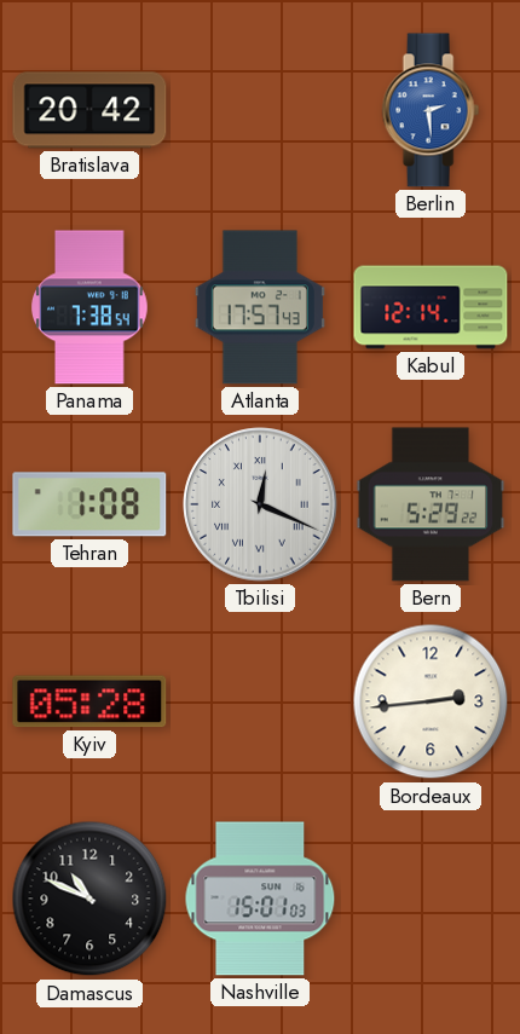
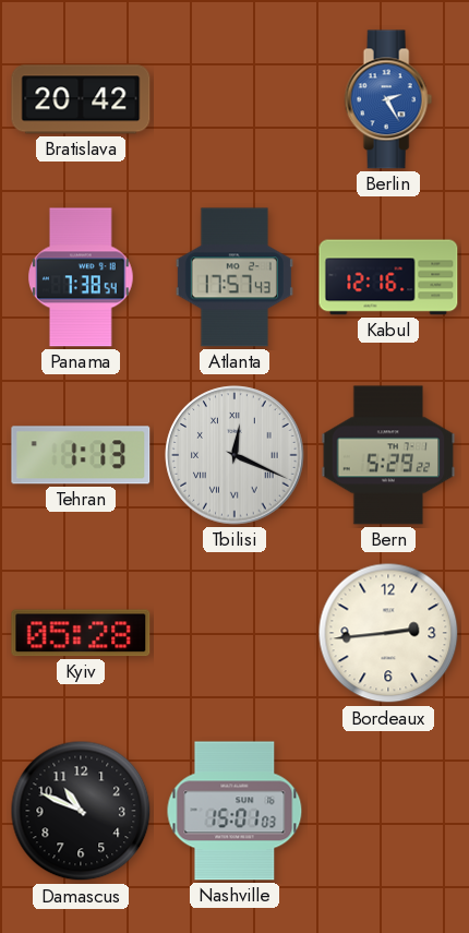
Berlin: 2:29 -> 2:25 (388, 99)
Kabul: 12:14 -> 12:16 (388, 277)
Tehran: 1:08 -> 1:13 (81, 455)
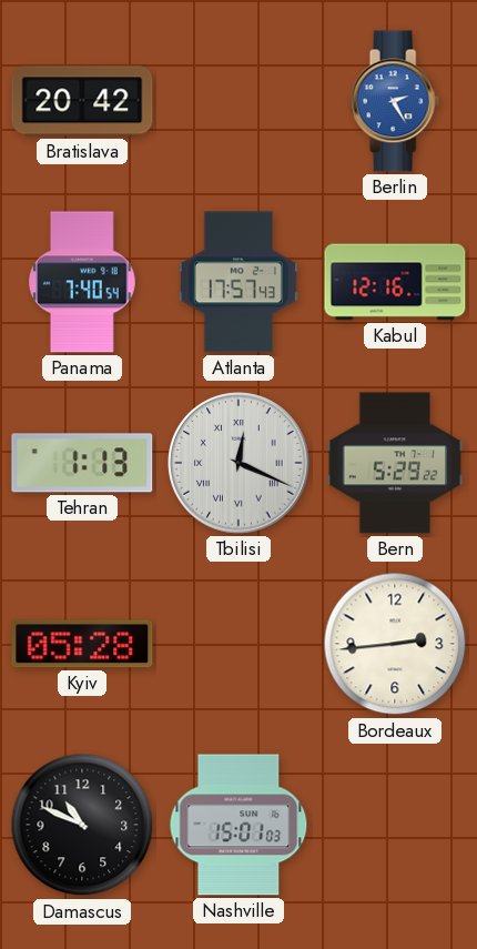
Panama: 7:38 -> 7:40 (82, 282)
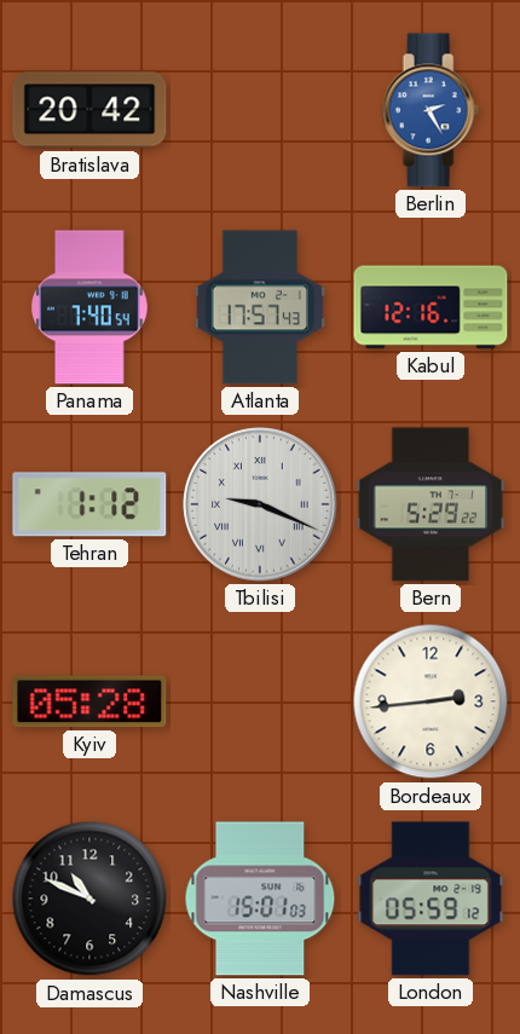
Tehran: 1:13 -> 1:12 (89, 504)
Tbilisi: 12:19 -> 9:19 (260, 504)
London: none -> 05:59 (431, 899)
